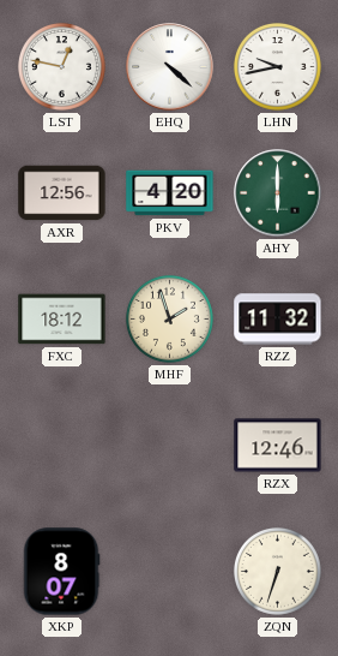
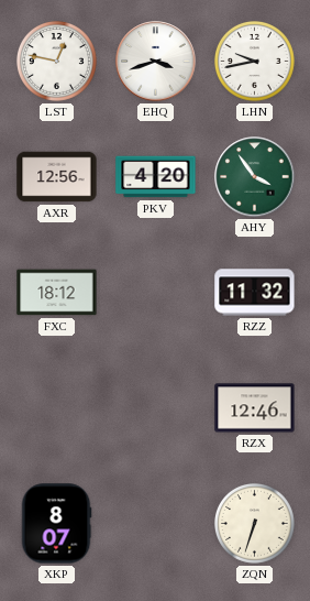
EHQ: 4:22 -> 3:42 (156, 62)
AHY: 6:00 -> 3:54 (255, 177)
MHF: 1:57 -> none (169, 318)
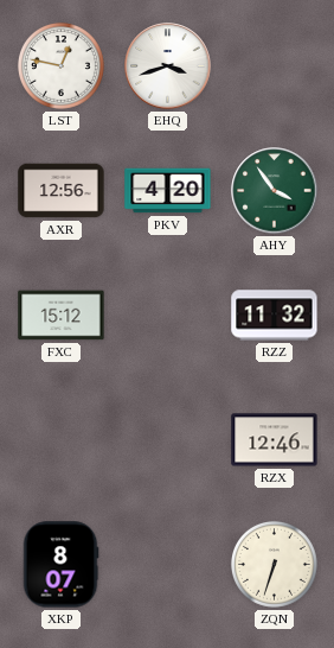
LHN: 9:43 -> none (254, 61)
FXC: 18:12 -> 15:12 (62, 316)
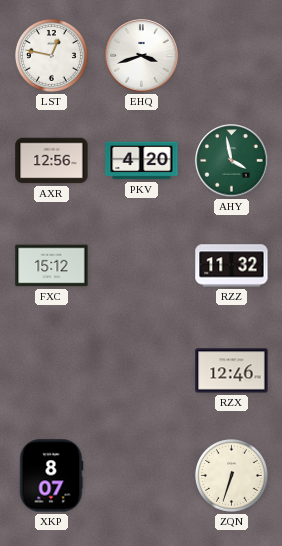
AHY: 3:54 -> 3:58 (232, 161)
